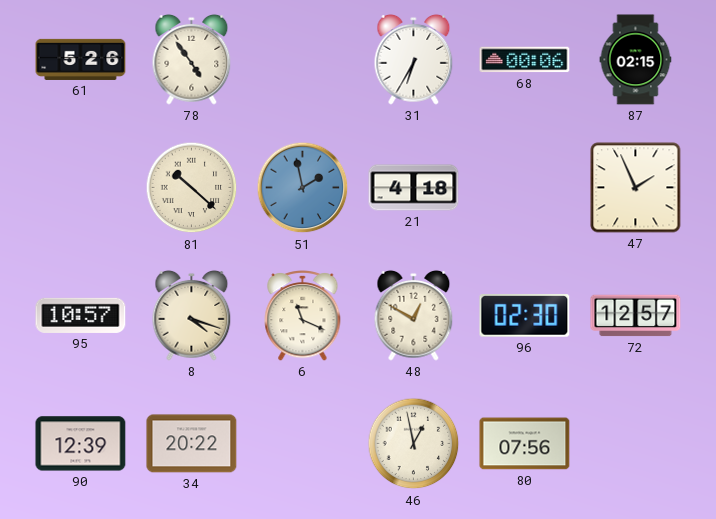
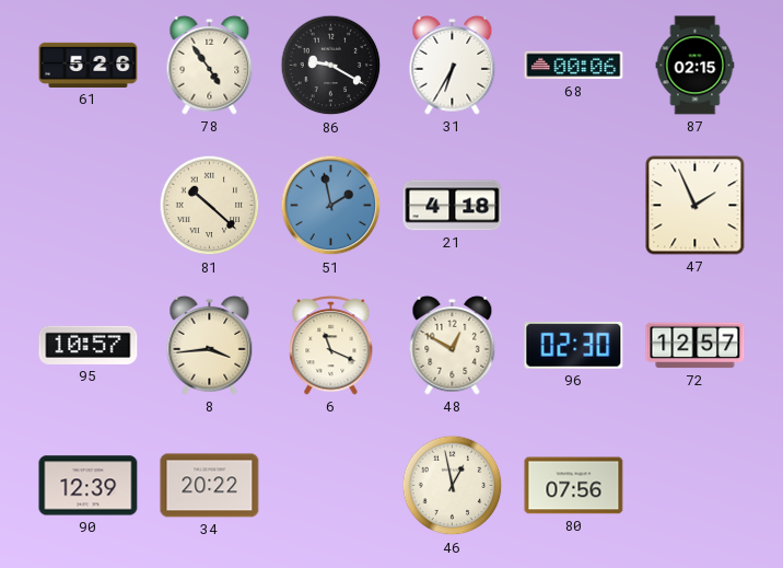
86: none -> 9:20 (331, 66)
8: 4:18 -> 3:44 (210, 345)
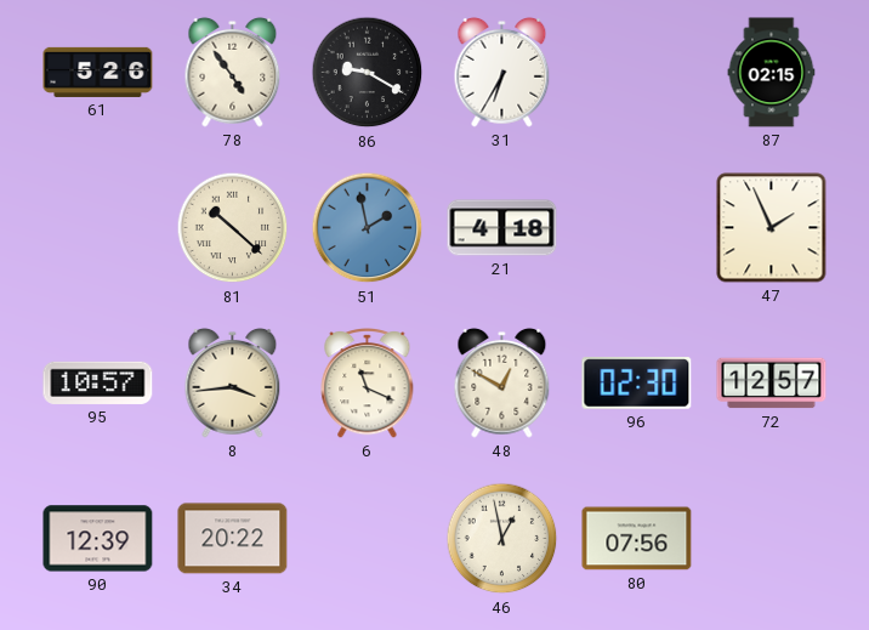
68: 00:06 -> none (574, 66)
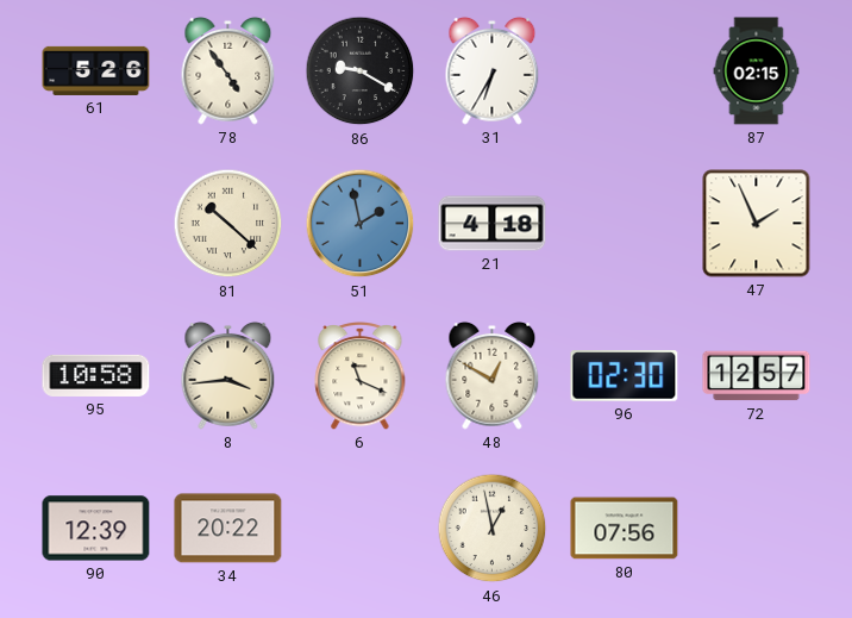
95: 10:57 -> 10:58 (96, 375)
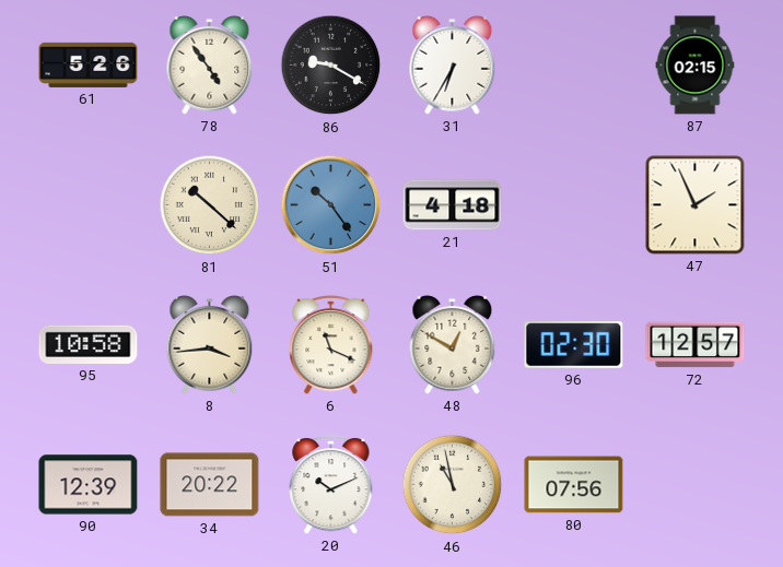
51: 1:58 -> 10:24 (331, 205)
20: none -> 10:11 (331, 485)
46: 12:58 -> 10:58 (453, 485)
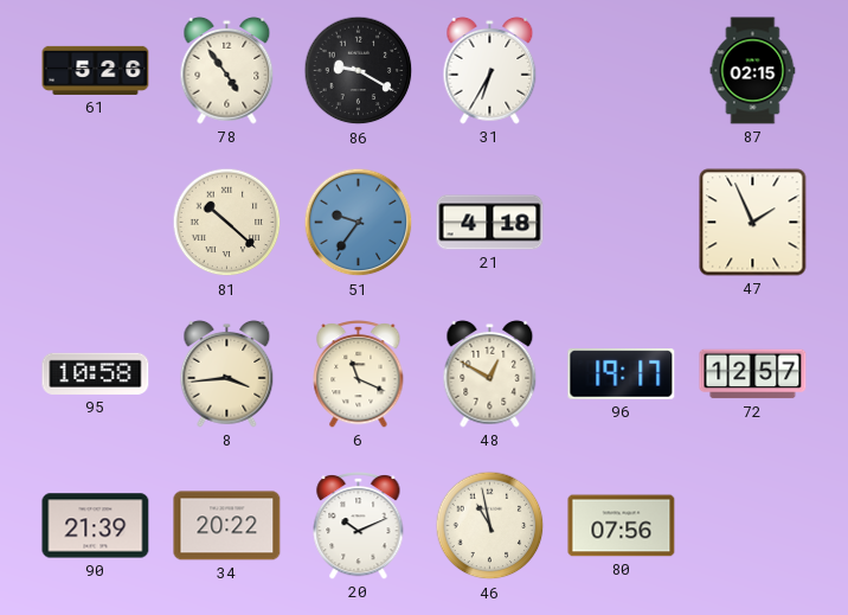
51: 10:24 -> 9:36 (359, 223)
96: 02:30 -> 19:17 (622, 374)
90: 12:39 -> 21:39 (96, 526)
